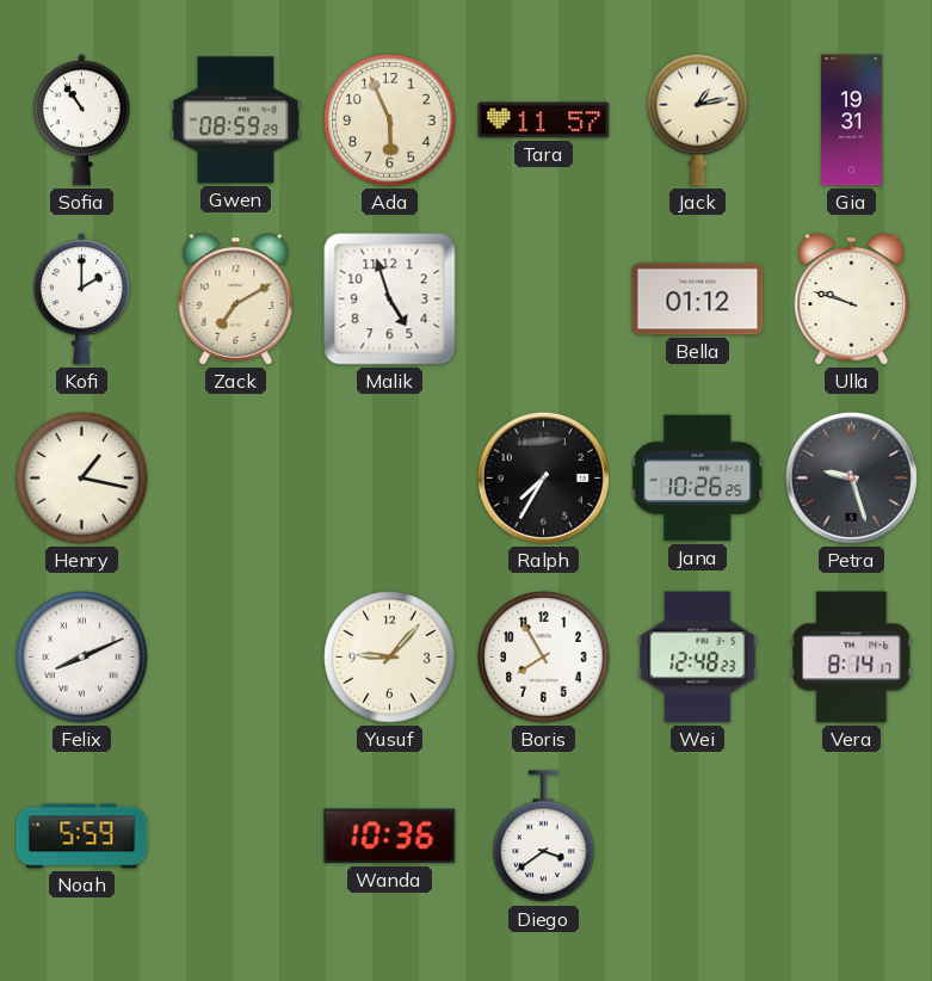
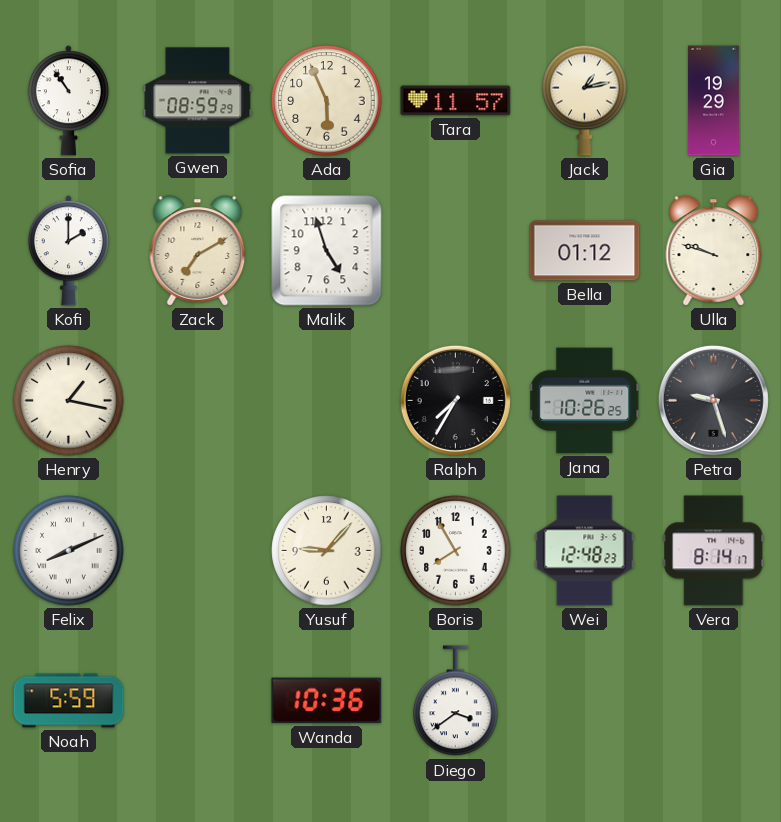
Gia: 19:31 -> 19:29 (714, 101)
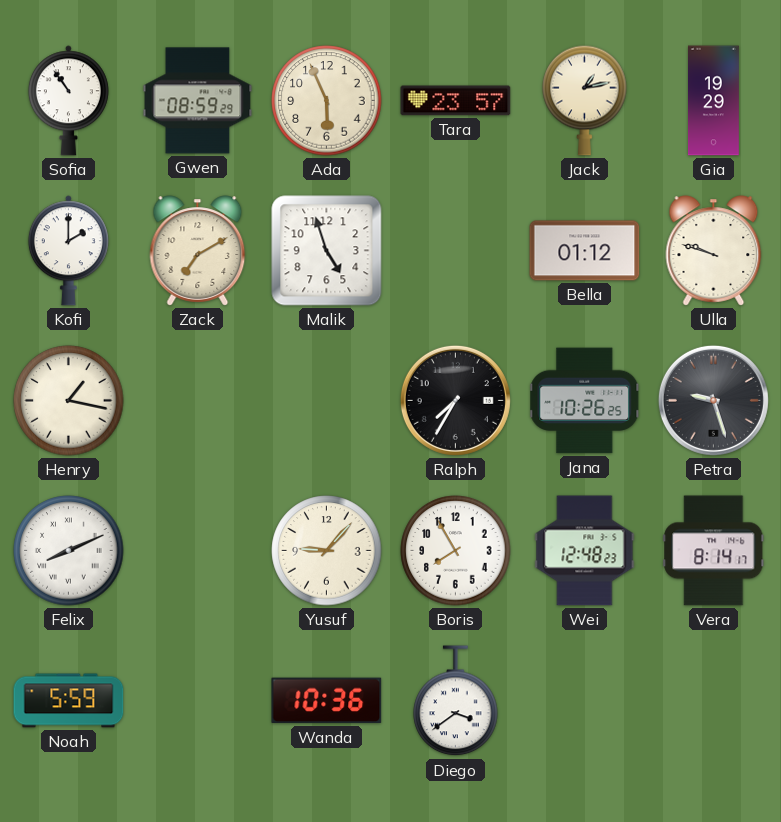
Tara: 11:57 -> 23:57 (456, 101)
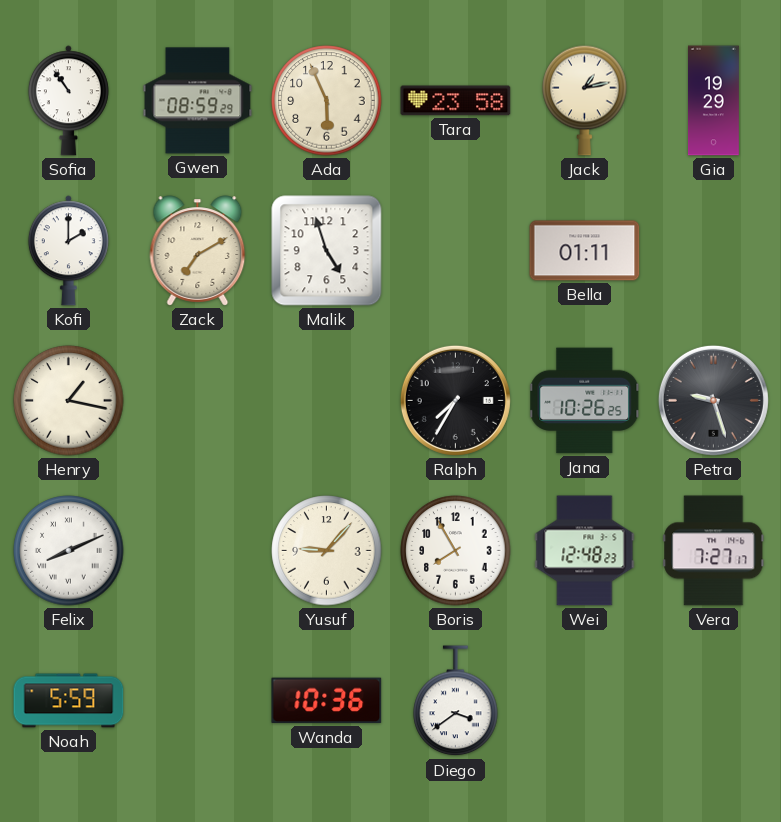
Tara: 23:57 -> 23:58 (456, 101)
Bella: 01:12 -> 01:11 (585, 251)
Ulla: 9:48 -> none (714, 251)
Vera: 8:14 -> 7:27 (714, 551)
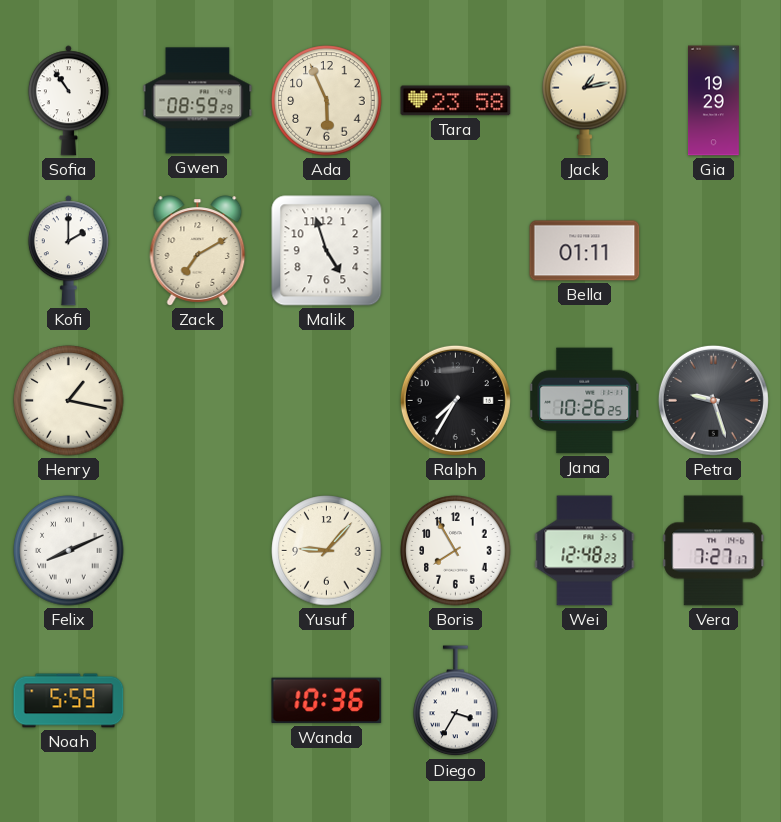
Diego: 3:39 -> 3:35 (456, 701)
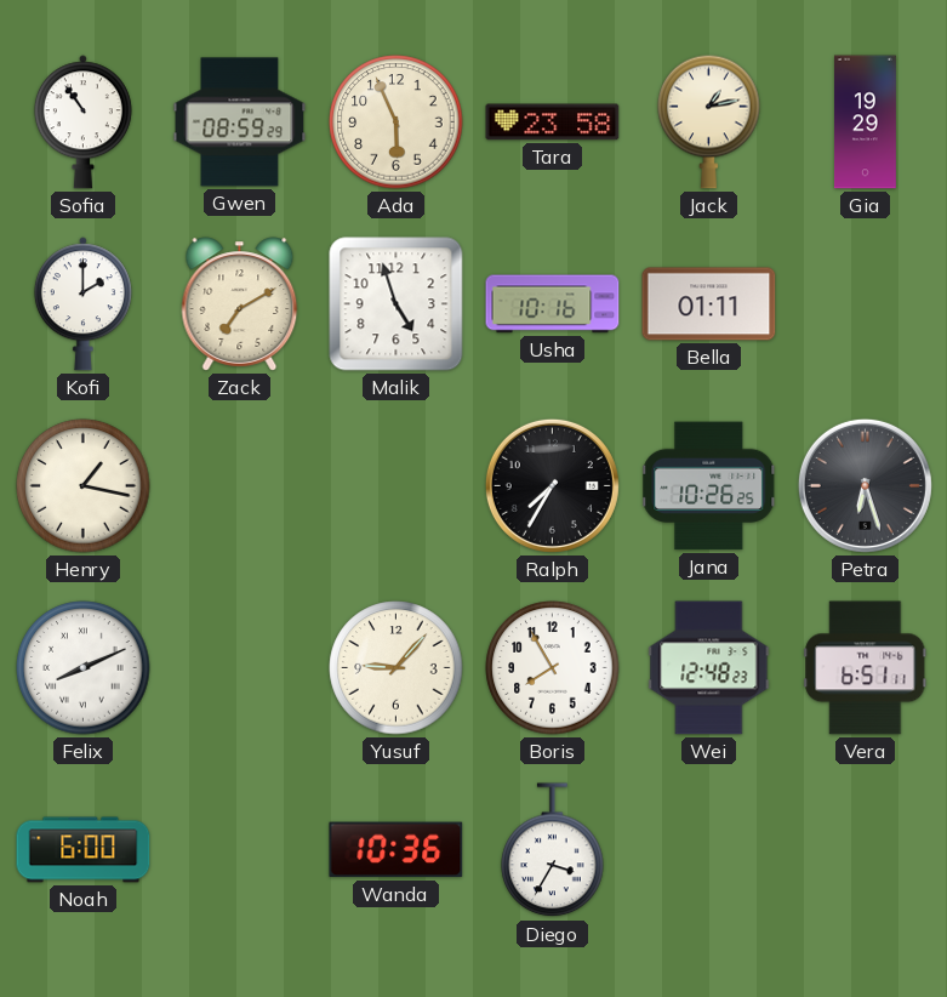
Usha: none -> 10:16 (553, 304)
Petra: 9:27 -> 6:27 (865, 485)
Vera: 7:27 -> 6:51 (866, 668)
Noah: 5:59 -> 6:00 (84, 850)
